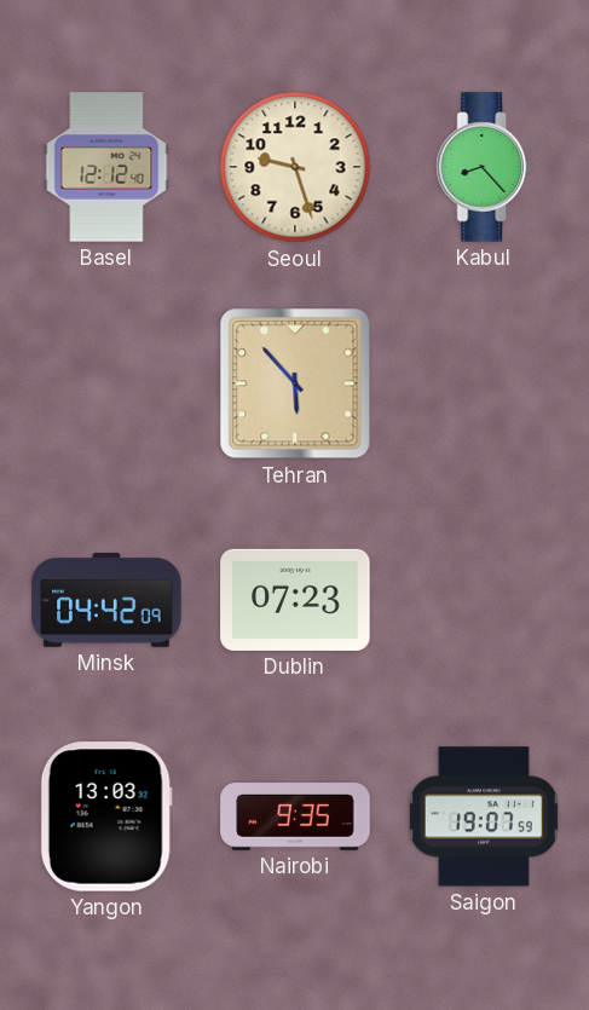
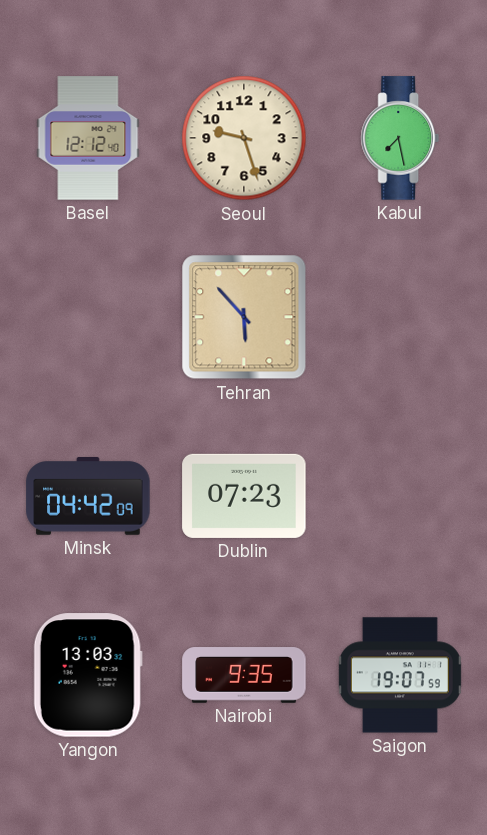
Kabul: 8:23 -> 7:28 (400, 138)
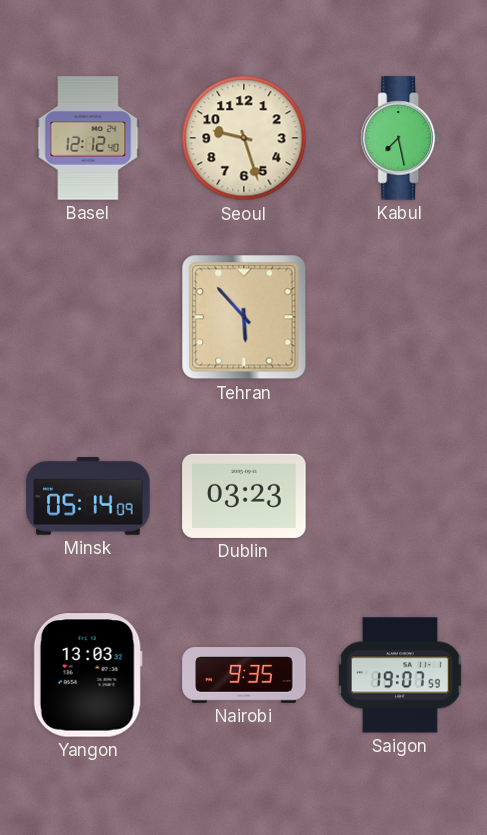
Minsk: 04:42 -> 05:14 (88, 497)
Dublin: 07:23 -> 03:23 (244, 496)
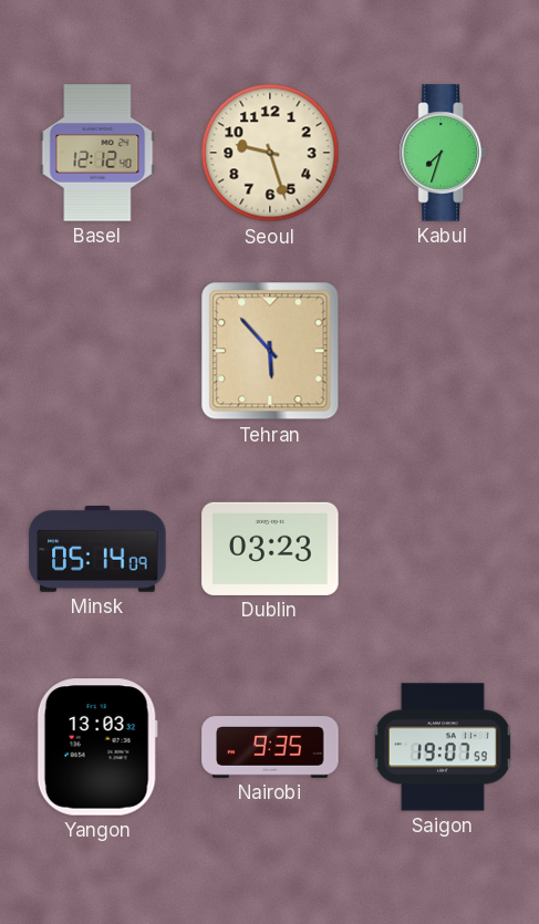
Kabul: 7:28 -> 7:33 (443, 153)
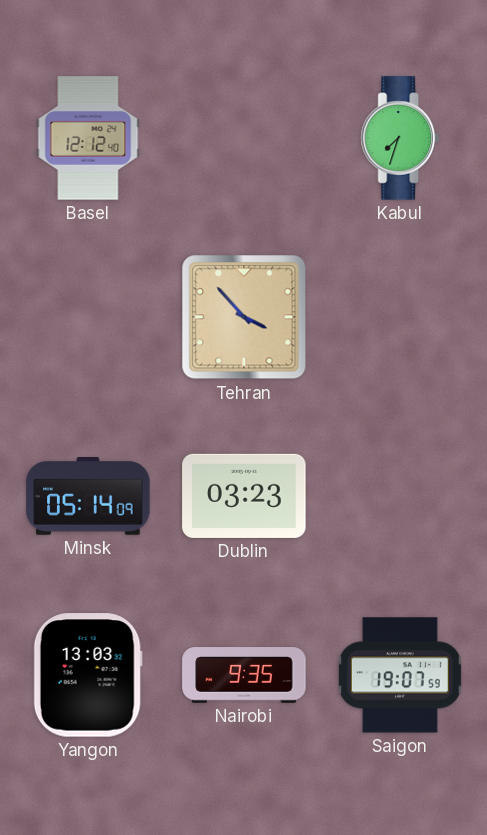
Seoul: 9:27 -> none (270, 153)
Tehran: 5:53 -> 3:53 (244, 317)
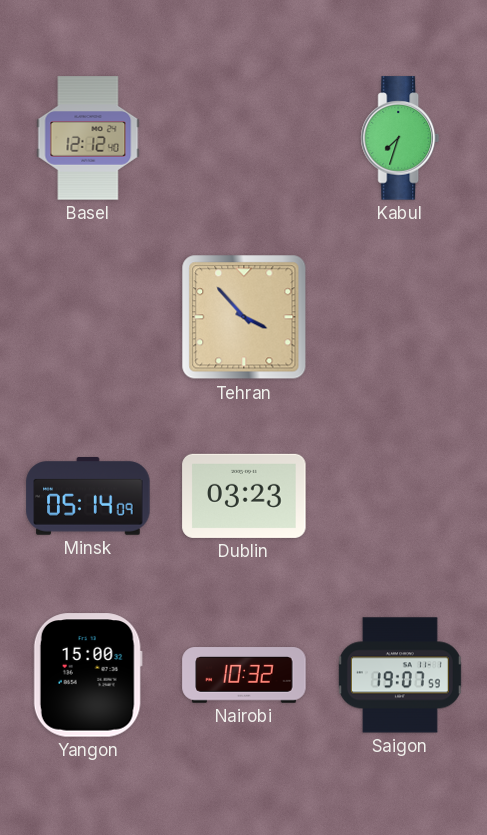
Yangon: 13:03 -> 15:00 (88, 675)
Nairobi: 9:35 -> 10:32 (244, 675)
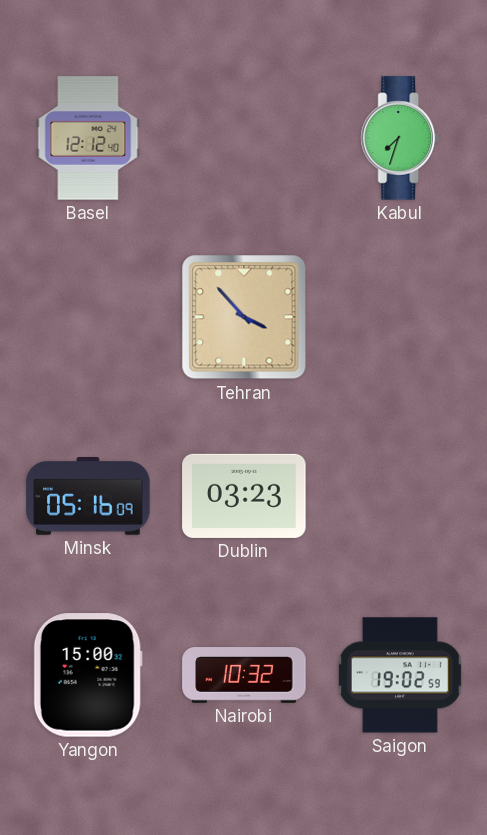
Minsk: 05:14 -> 05:16 (88, 497)
Saigon: 19:07 -> 19:02 (400, 675)
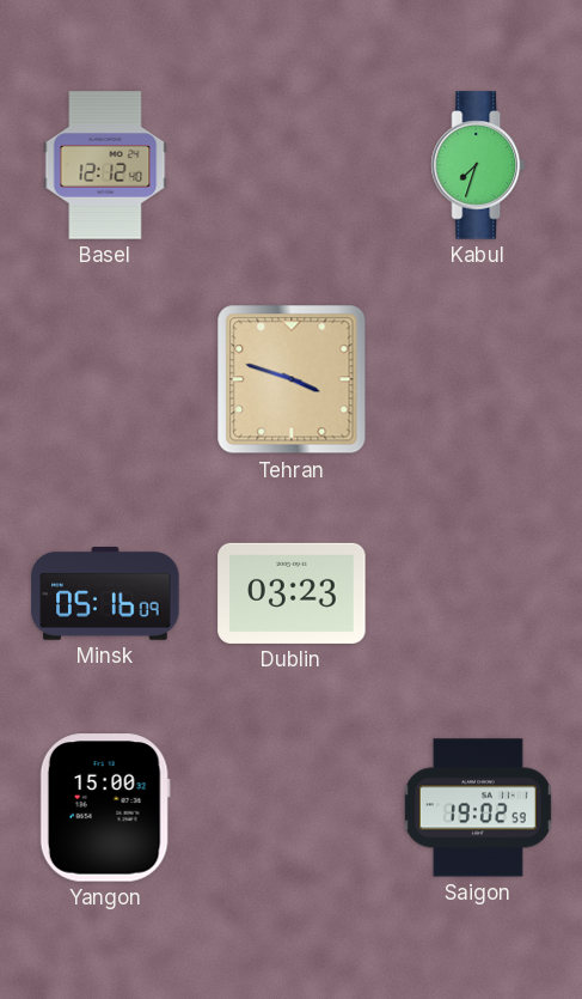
Tehran: 3:53 -> 3:48 (292, 379)
Nairobi: 10:32 -> none (244, 675)
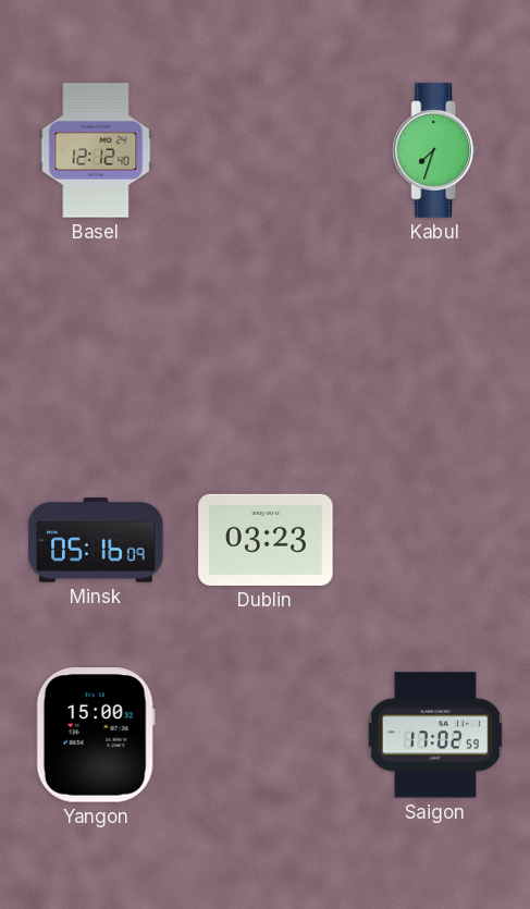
Tehran: 3:48 -> none (292, 379)
Saigon: 19:02 -> 17:02 (435, 735)
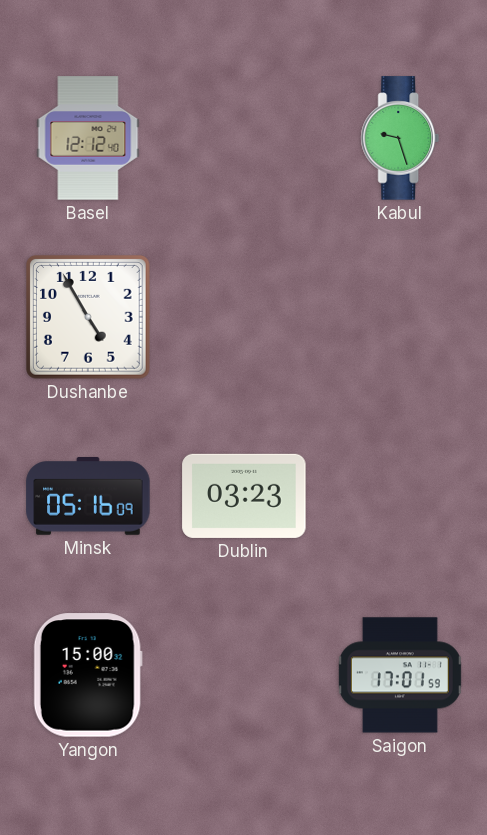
Kabul: 7:33 -> 9:27 (400, 138)
Dushanbe: none -> 4:55 (89, 318)
Saigon: 17:02 -> 17:01 (400, 675)
